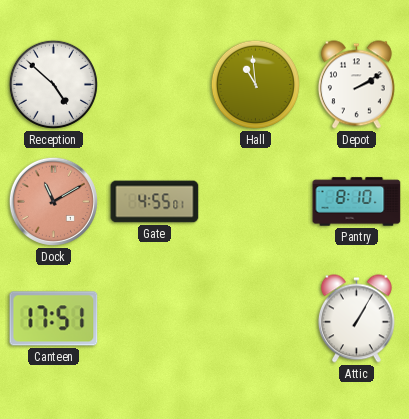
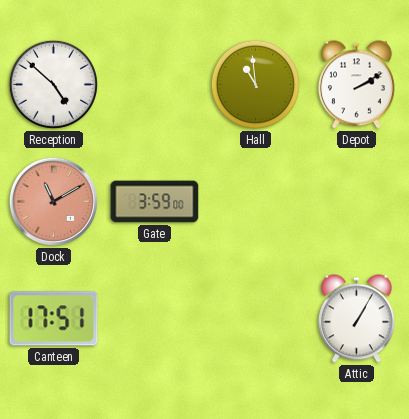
Gate: 4:55 -> 3:59 (155, 202)
Pantry: 8:10 -> none (357, 202)
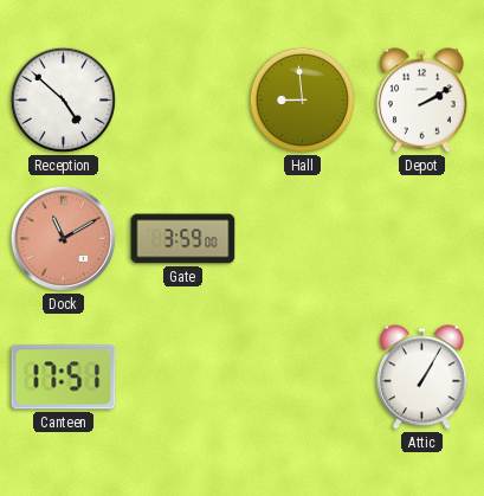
Hall: 10:59 -> 8:59 (302, 99)
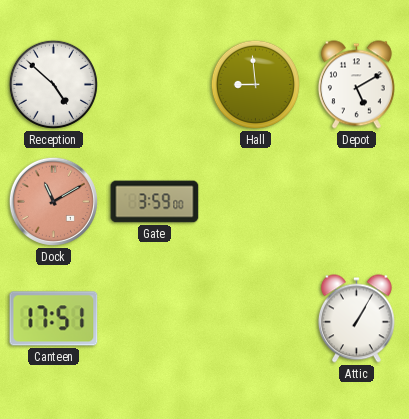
Depot: 2:10 -> 5:10 (356, 85)
